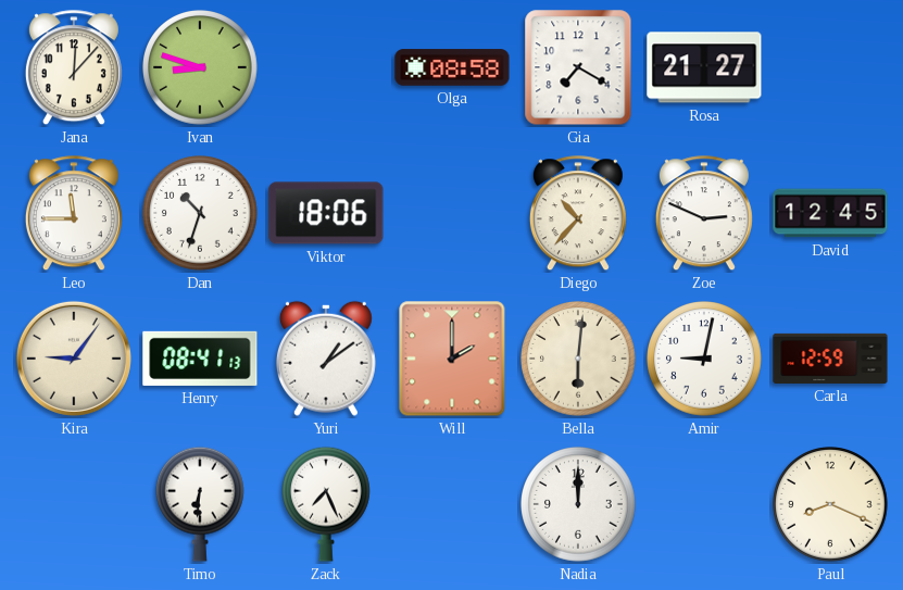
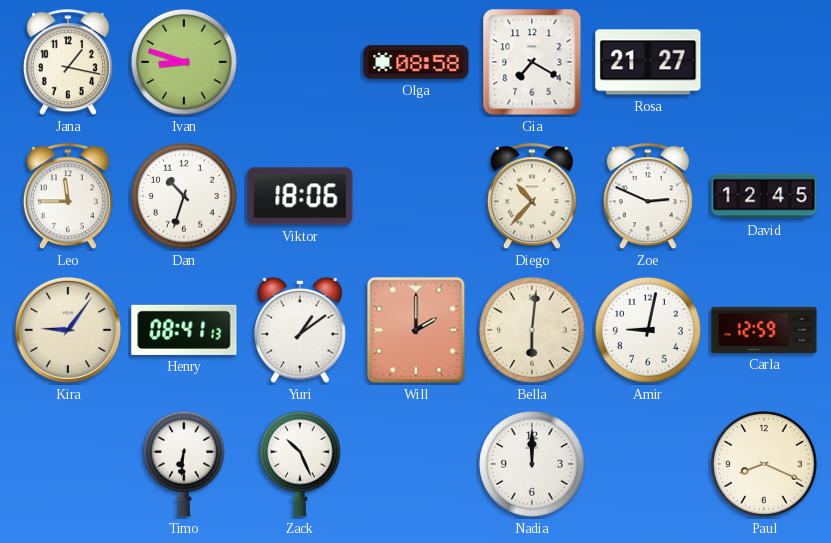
Jana: 12:07 -> 1:17 (68, 63)
Zack: 7:26 -> 10:26 (301, 464)
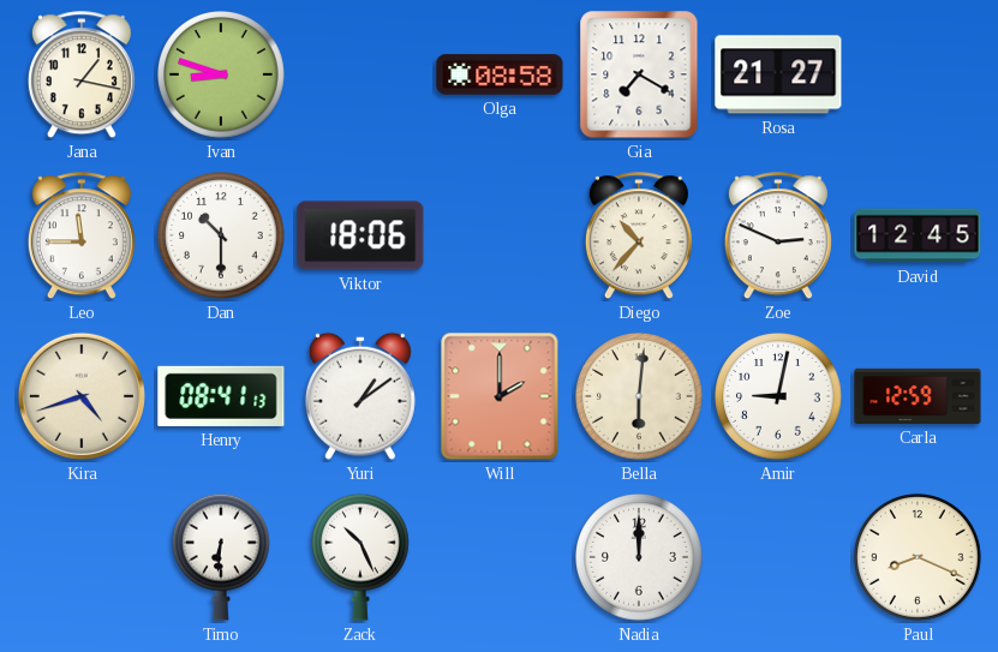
Dan: 10:33 -> 10:30 (221, 235)
Kira: 9:06 -> 4:42 (82, 396)
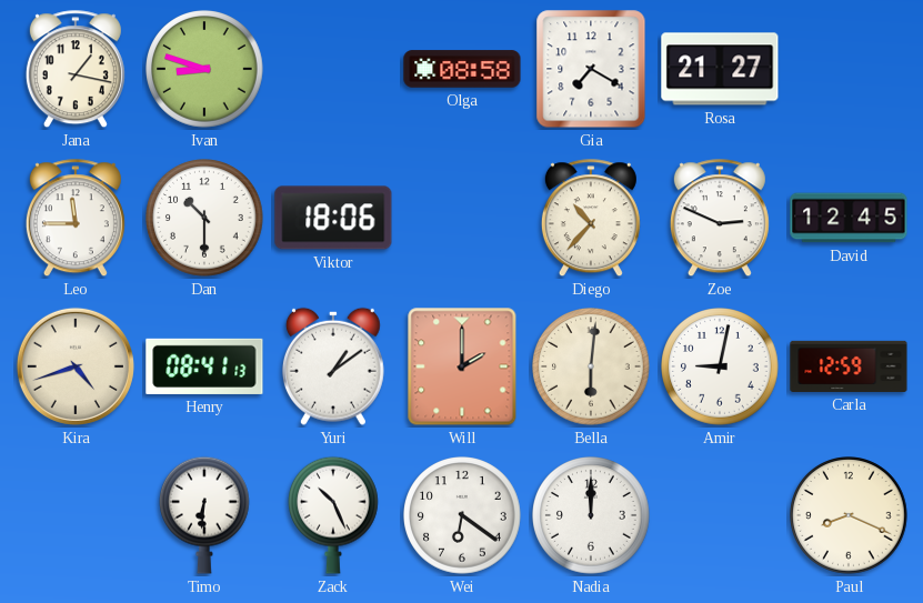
Wei: none -> 6:21 (462, 515)
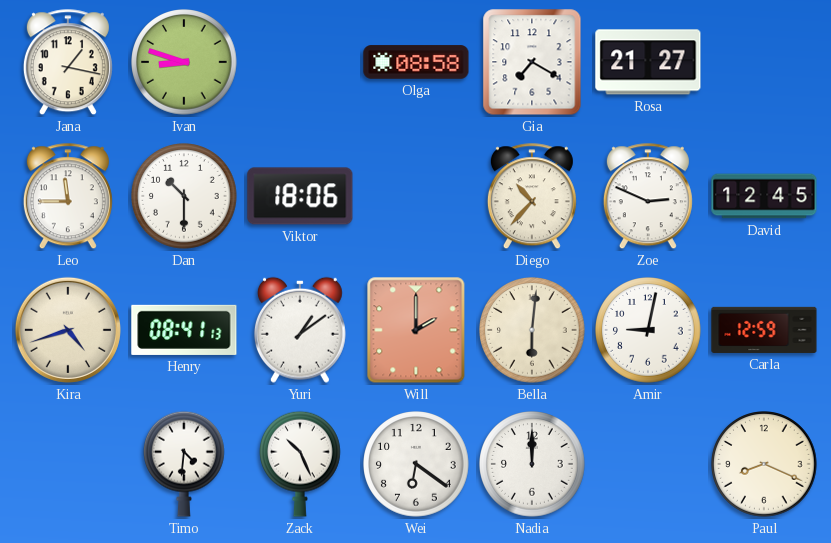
Timo: 6:31 -> 4:31 (185, 464)
